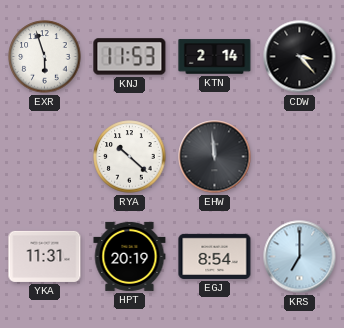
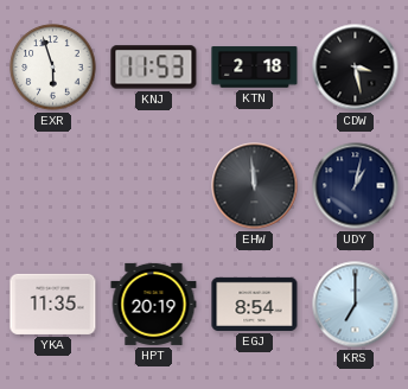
KTN: 2:14 -> 2:18 (255, 68)
CDW: 3:23 -> 3:28 (356, 68)
RYA: 10:22 -> none (130, 157)
UDY: none -> 1:02 (356, 186)
YKA: 11:31 -> 11:35 (53, 304)
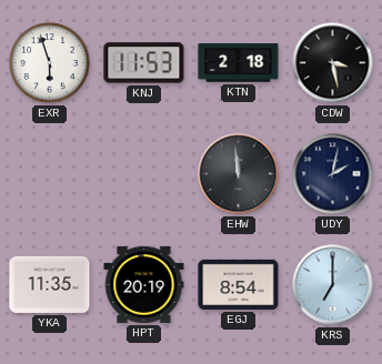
UDY: 1:02 -> 2:02 (333, 174)
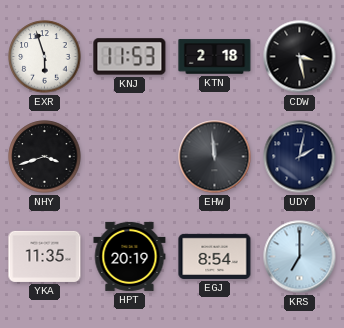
NHY: none -> 3:42 (45, 157)
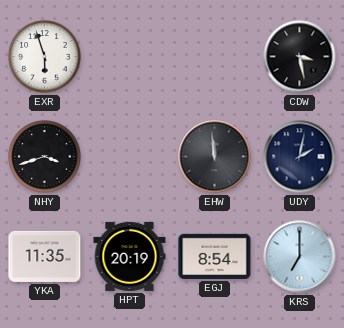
KNJ: 11:53 -> none (130, 57)
KTN: 2:18 -> none (215, 57)
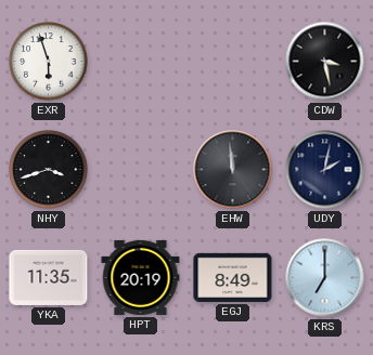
EGJ: 8:54 -> 8:49 (233, 277)
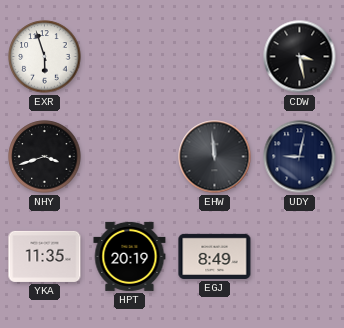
UDY: 2:02 -> 9:02 (300, 157)
KRS: 7:00 -> none (325, 278)
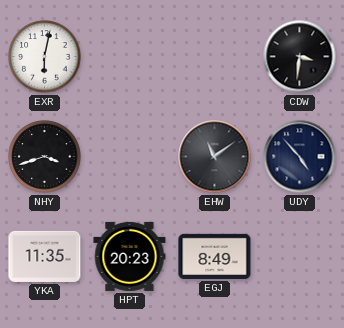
EXR: 5:57 -> 6:02 (45, 57)
CDW: 3:28 -> 3:31 (300, 57)
EHW: 11:59 -> 11:09 (215, 157)
UDY: 9:02 -> 4:53 (300, 157)
HPT: 20:19 -> 20:23 (130, 256)
